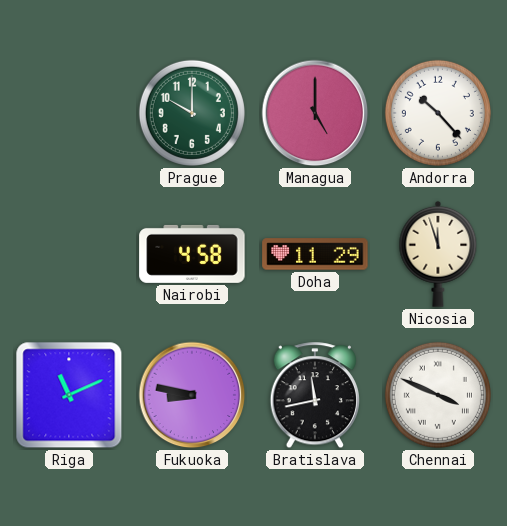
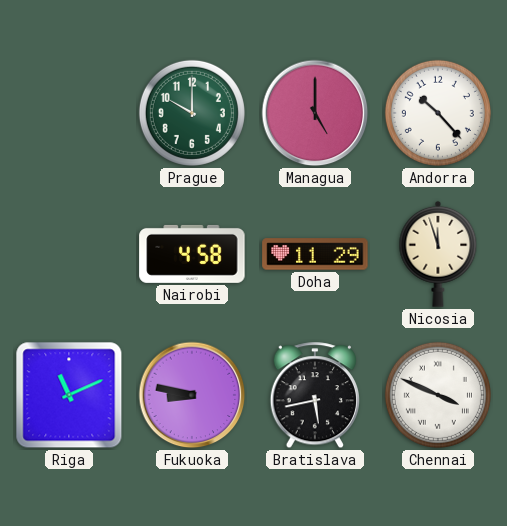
Bratislava: 11:43 -> 5:43 (314, 396)
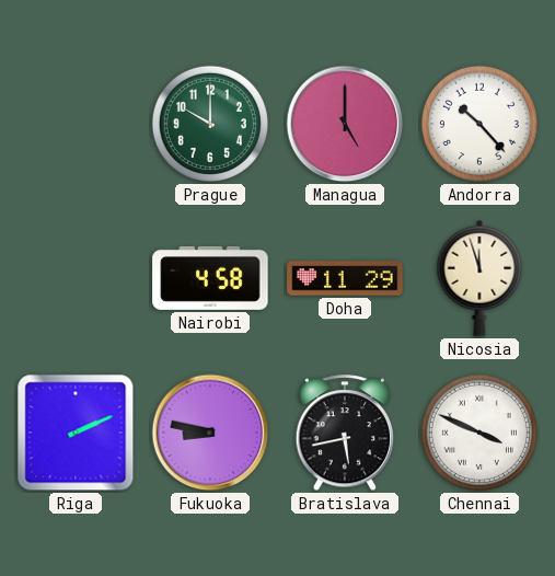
Riga: 11:11 -> 2:11 (76, 433)
